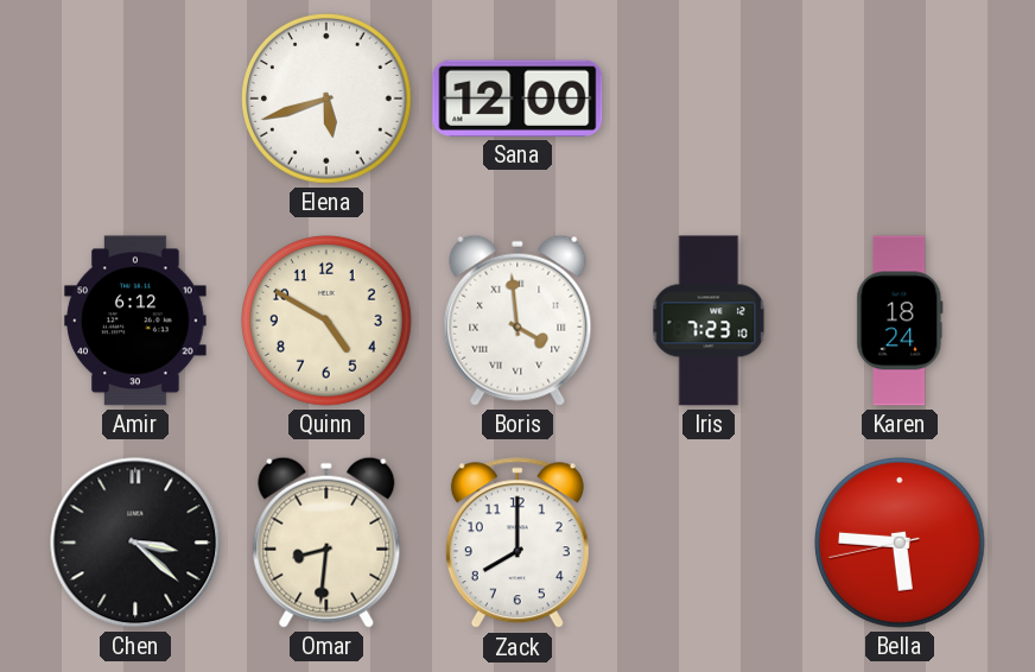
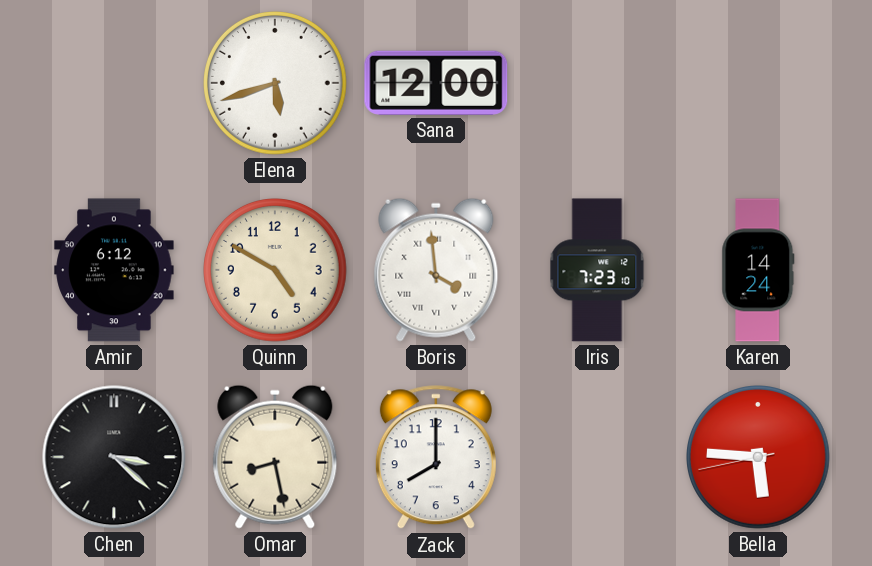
Karen: 18:24 -> 14:24 (758, 270)
Omar: 8:31 -> 8:28 (275, 457)
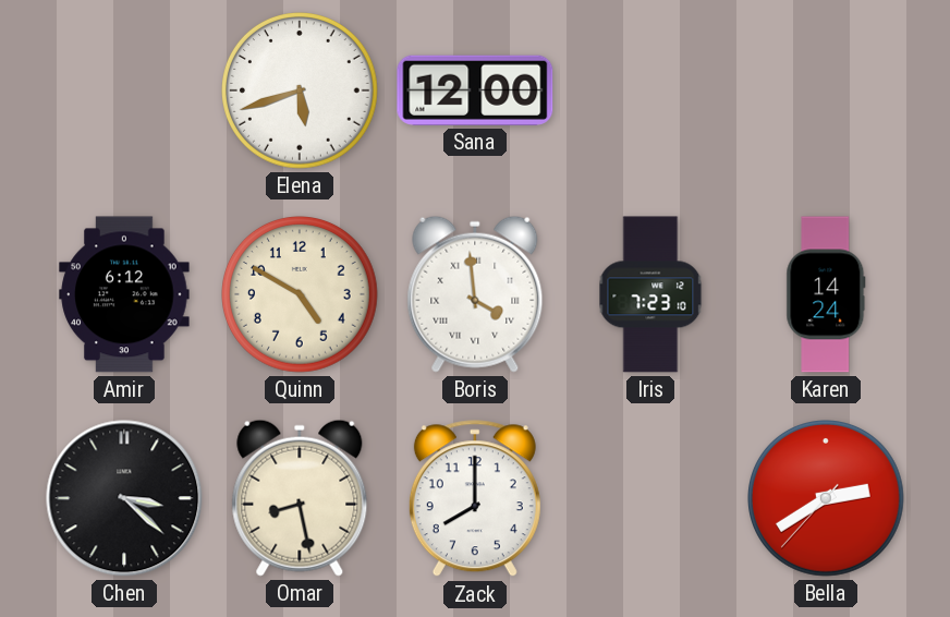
Bella: 5:45 -> 2:39 (827, 499)
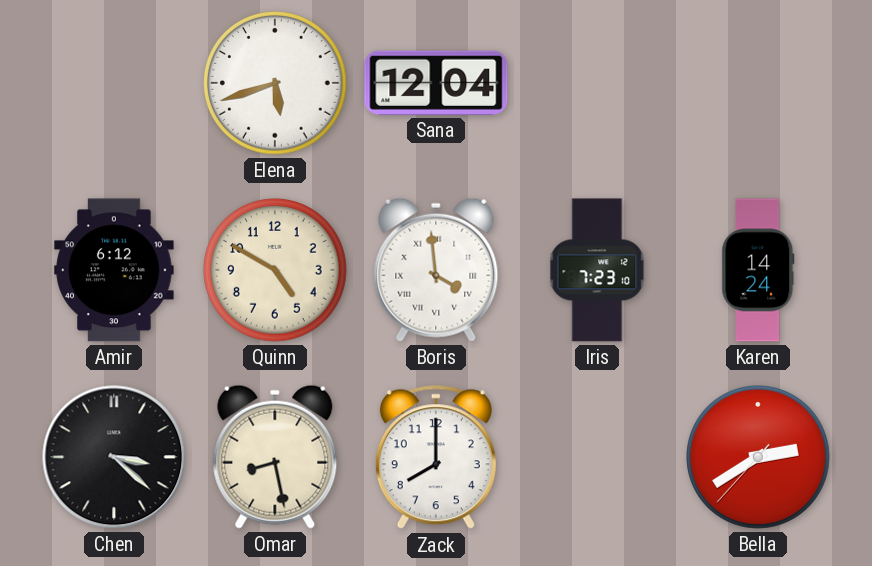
Sana: 12:00 -> 12:04 (436, 83)
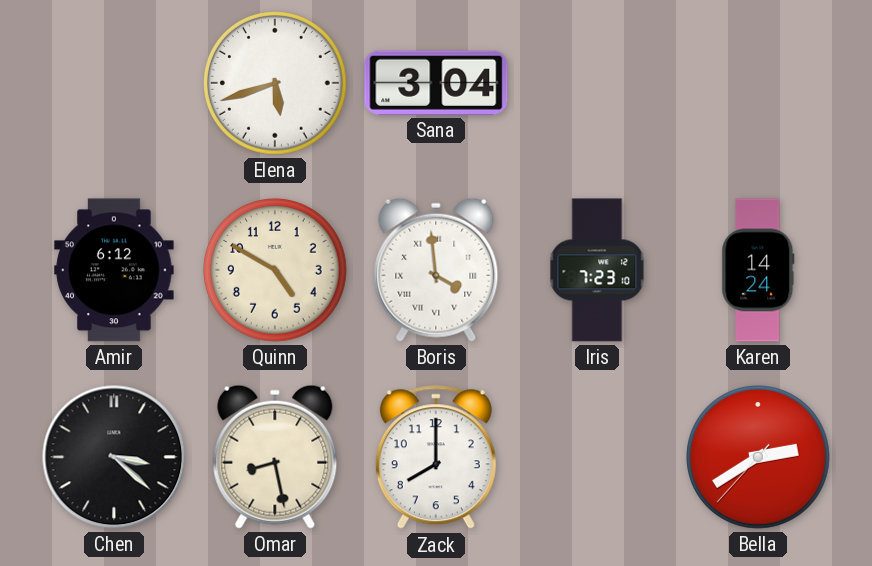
Sana: 12:04 -> 3:04 (436, 83)
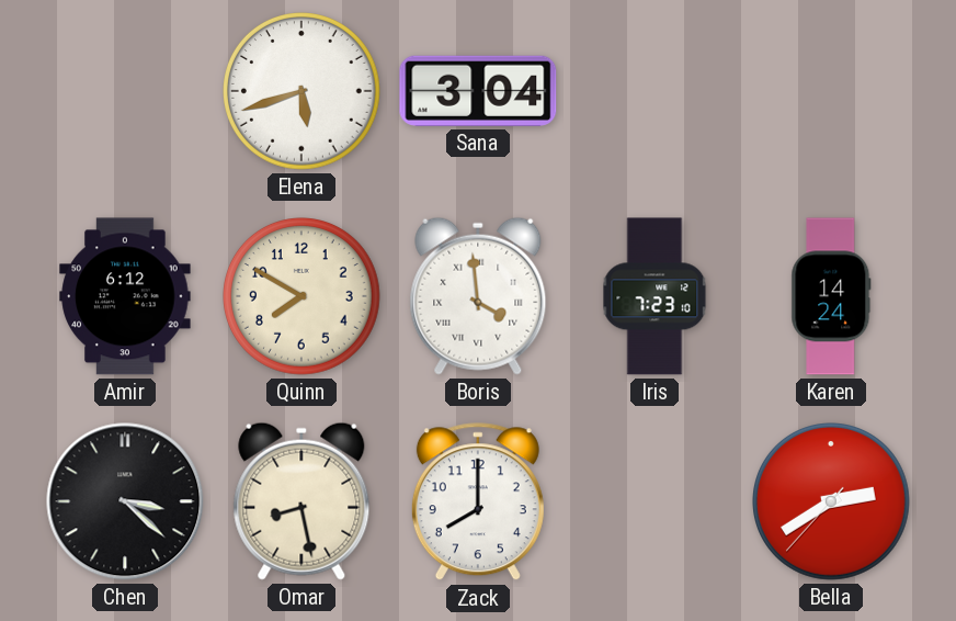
Quinn: 4:50 -> 7:50 (303, 297)
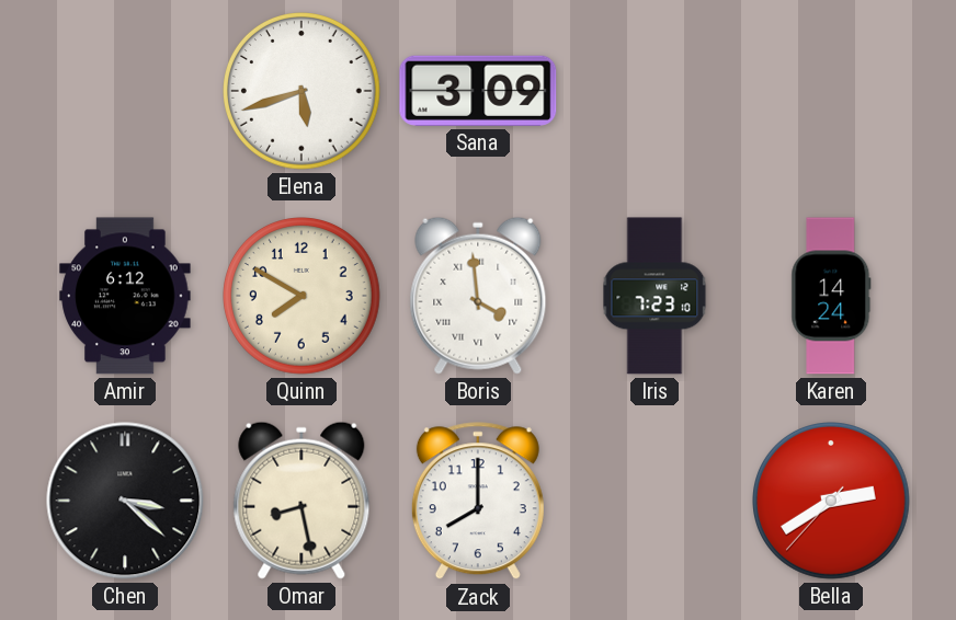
Sana: 3:04 -> 3:09 (478, 91)
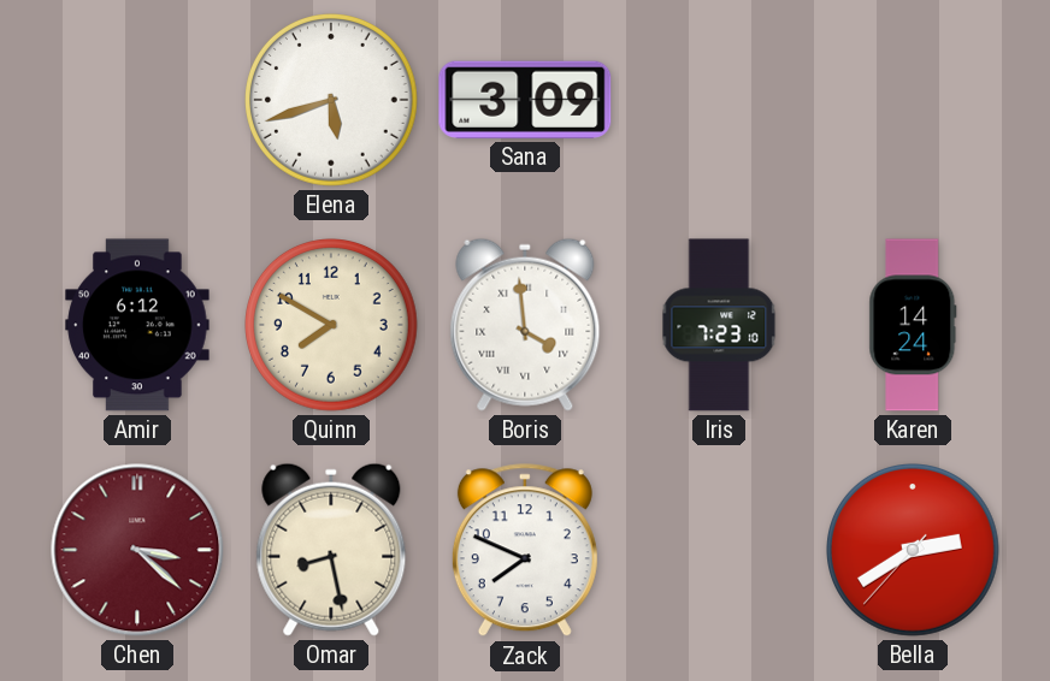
Chen dial: black -> burgundy (137, 550)
Zack: 8:00 -> 7:49 (525, 551)
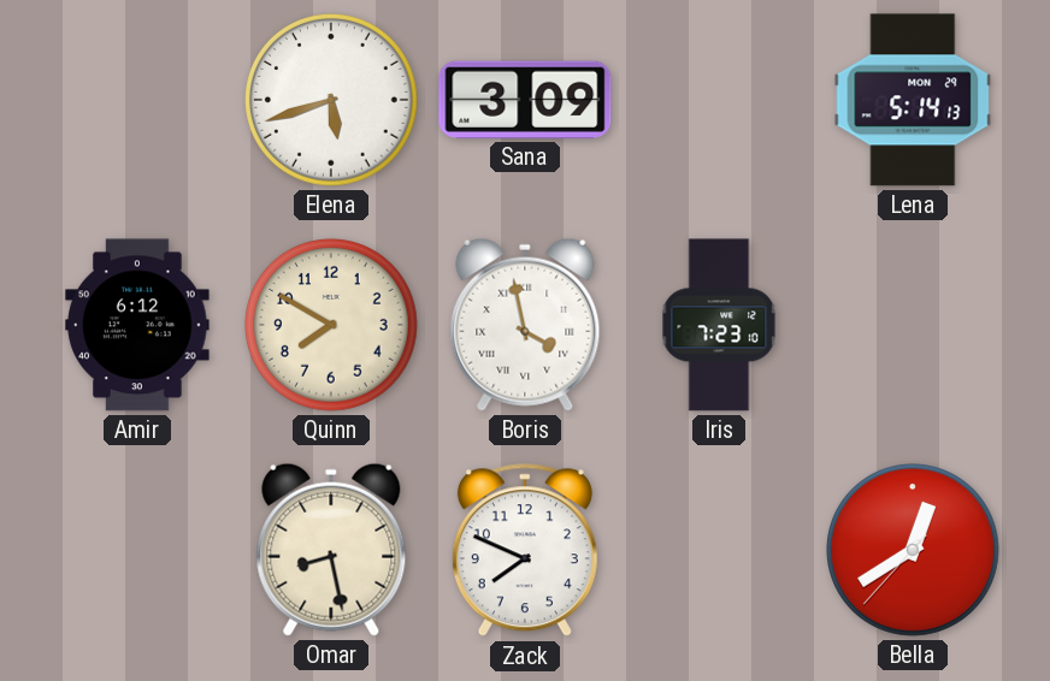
Lena: none -> 5:14 (913, 100)
Boris: 3:59 -> 3:58 (525, 325)
Karen: 14:24 -> none (913, 325)
Chen: 3:22 -> none (137, 550)
Bella: 2:39 -> 12:39 (914, 551)
